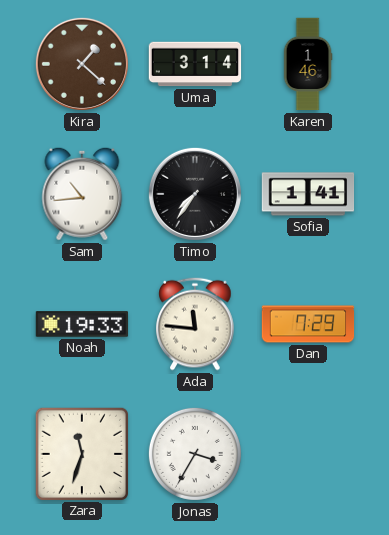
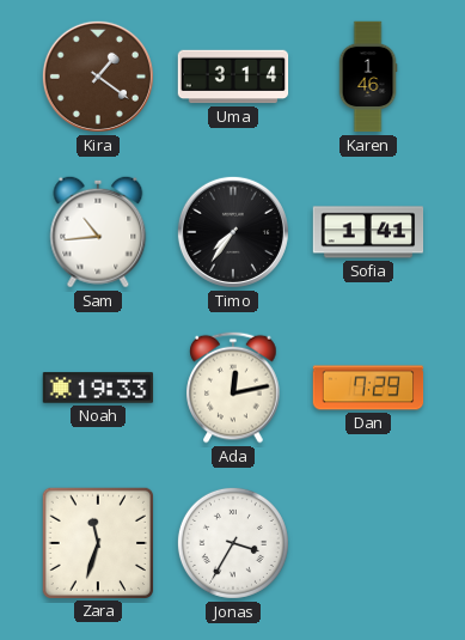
Kira: 1:22 -> 1:21 (98, 77)
Ada: 11:46 -> 12:13 (233, 388)
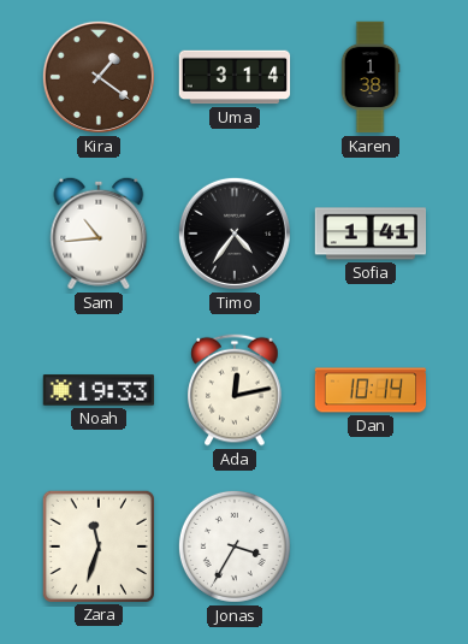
Karen: 1:46 -> 1:38 (371, 77)
Timo: 7:36 -> 4:36 (235, 234)
Dan: 7:29 -> 10:14 (371, 390)
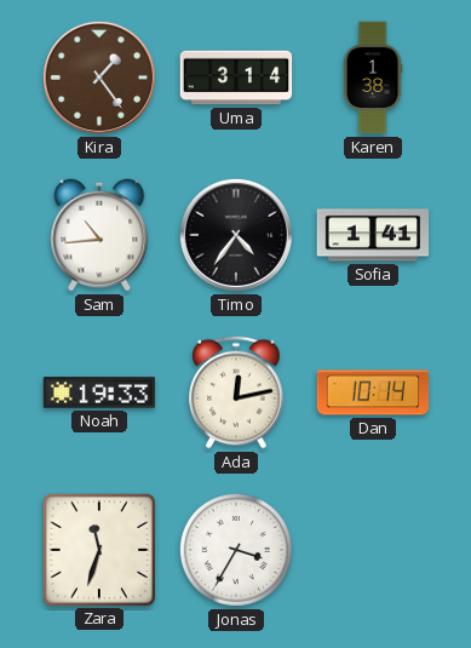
Kira: 1:21 -> 1:24 (99, 78)
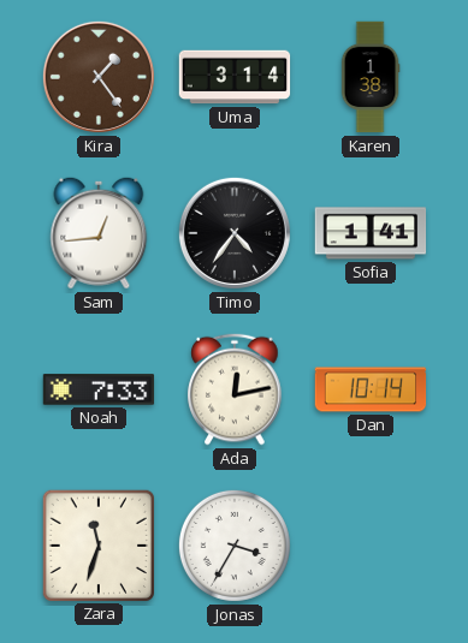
Sam: 10:44 -> 12:44 (99, 233)
Noah: 19:33 -> 7:33 (99, 389)
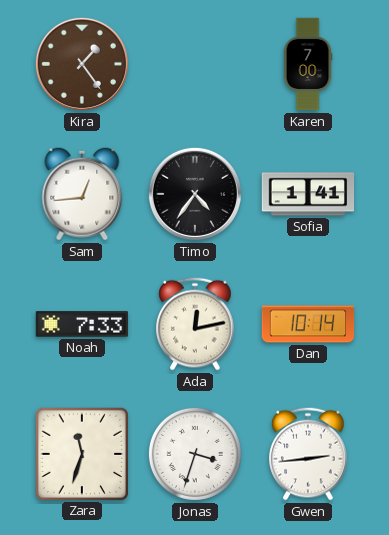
Uma: 3:14 -> none (235, 77)
Karen: 1:38 -> 7:00 (308, 64)
Jonas: 3:35 -> 3:33 (195, 454)
Gwen: none -> 2:44 (308, 454)
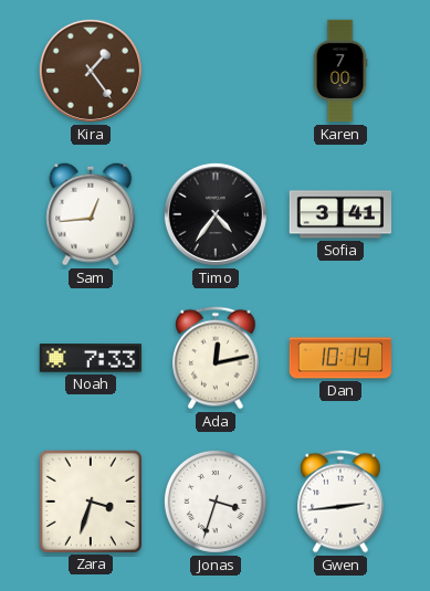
Sofia: 1:41 -> 3:41 (340, 214)
Zara: 11:33 -> 3:33 (90, 500)
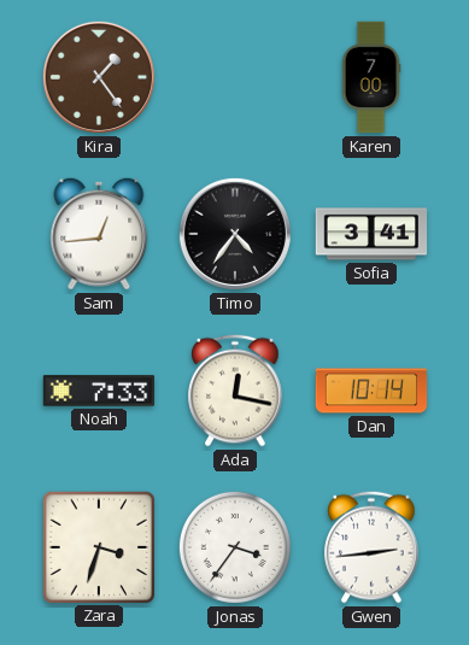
Ada: 12:13 -> 12:17 (235, 391)
Jonas: 3:33 -> 3:36 (235, 547)
